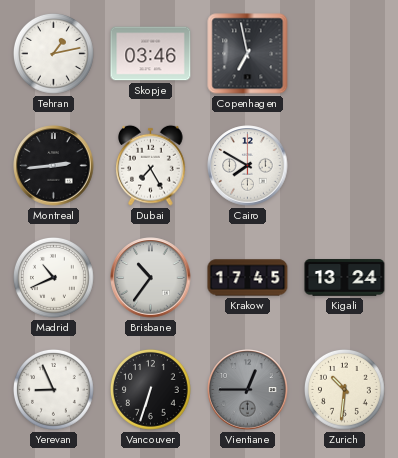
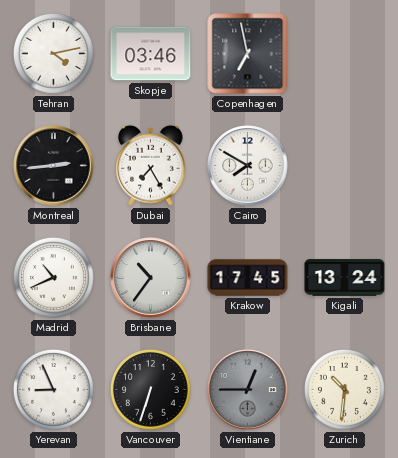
Tehran: 1:13 -> 4:13 (54, 54)
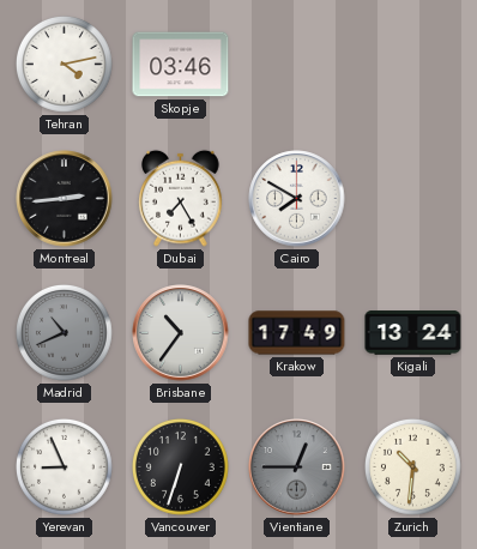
Copenhagen: 6:58 -> none (248, 54)
Madrid dial: white -> grey (65, 333)
Krakow: 17:45 -> 17:49 (297, 333)
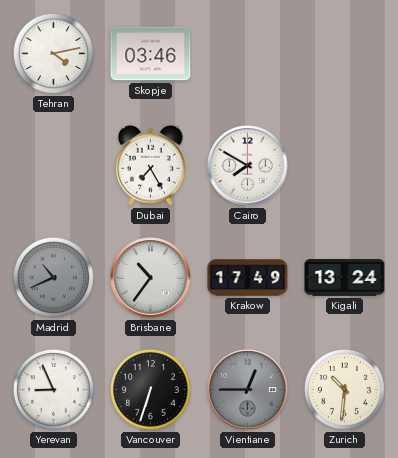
Montreal: 2:44 -> none (65, 199)
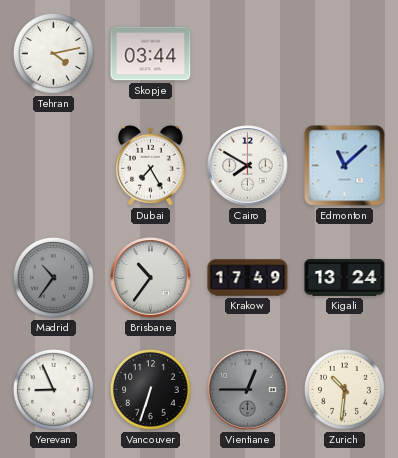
Skopje: 03:46 -> 03:44 (151, 54)
Edmonton: none -> 11:08 (345, 166)
Madrid: 10:41 -> 10:36 (54, 278)
